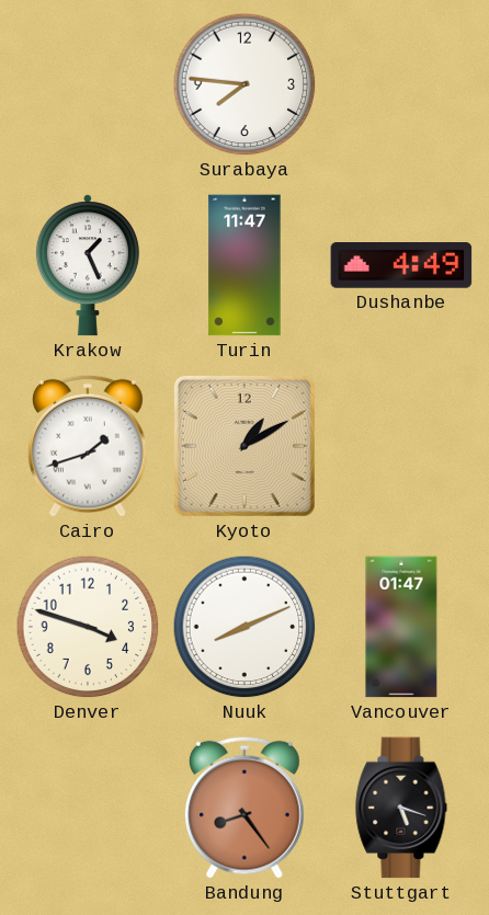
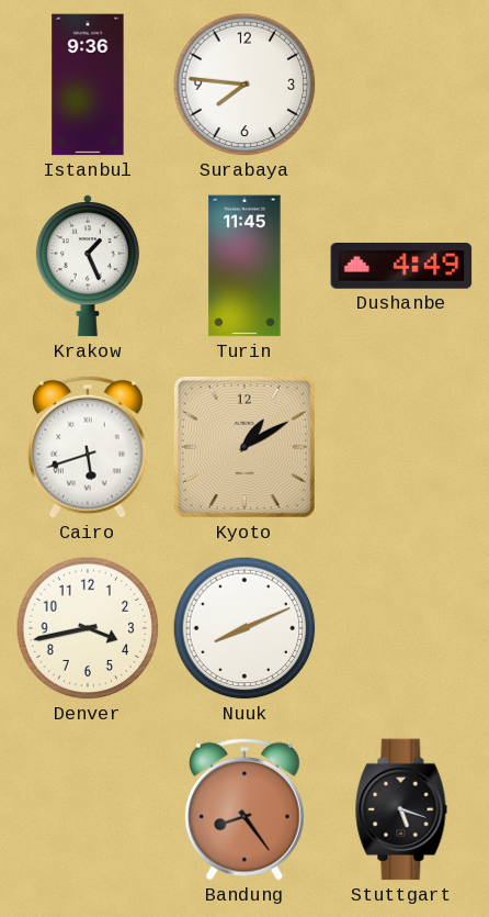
Istanbul: none -> 9:36 (88, 85)
Turin: 11:47 -> 11:45 (244, 266)
Cairo: 1:42 -> 5:42 (88, 447)
Denver: 3:48 -> 3:43 (88, 628)
Vancouver: 01:47 -> none (401, 627)
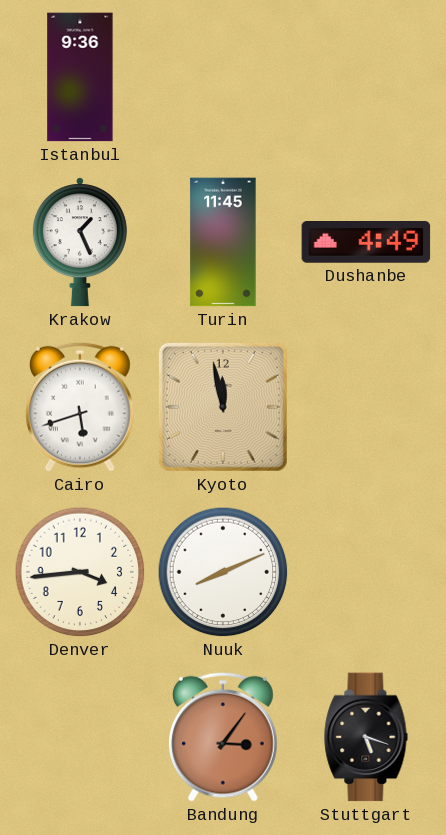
Surabaya: 7:46 -> none (244, 85)
Kyoto: 1:10 -> 11:58 (223, 407)
Denver: 3:43 -> 3:44 (80, 572)
Bandung: 8:24 -> 3:06 (223, 737)
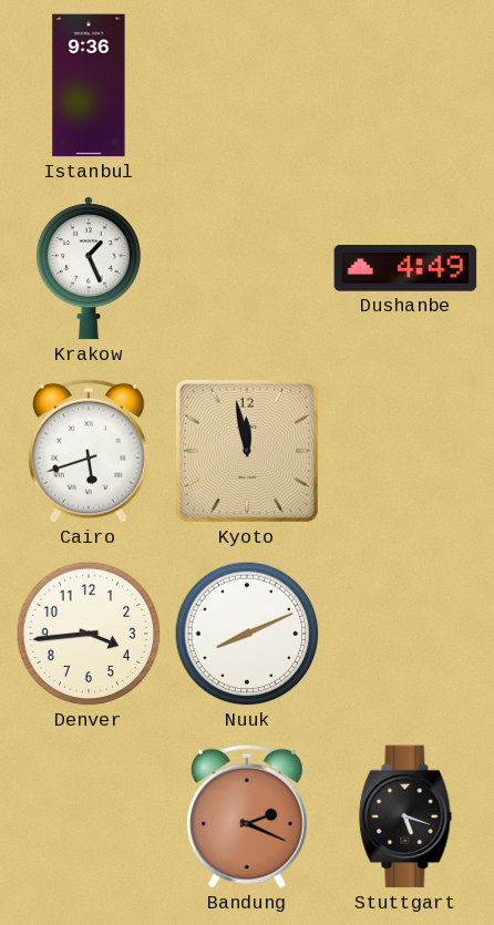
Turin: 11:45 -> none (223, 242)
Bandung: 3:06 -> 2:19 (247, 816)
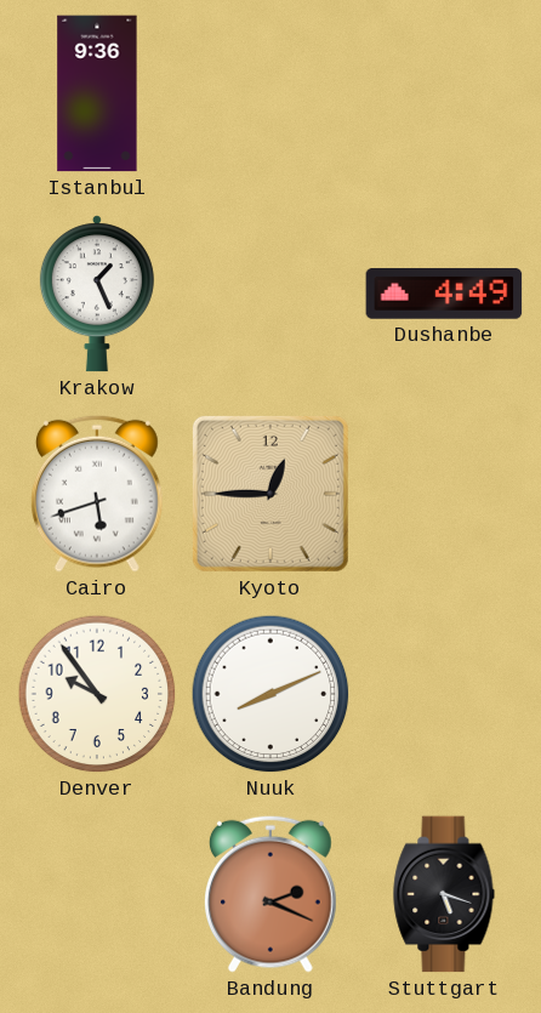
Kyoto: 11:58 -> 12:45 (270, 494)
Denver: 3:44 -> 9:54 (97, 694)
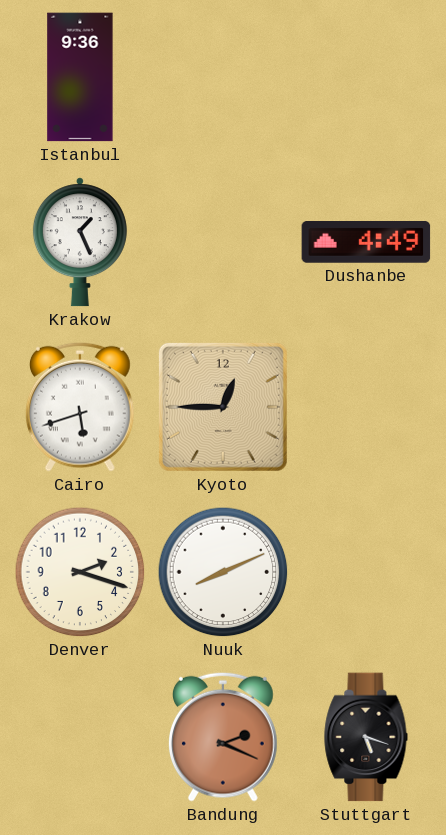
Denver: 9:54 -> 2:18 (80, 572)
